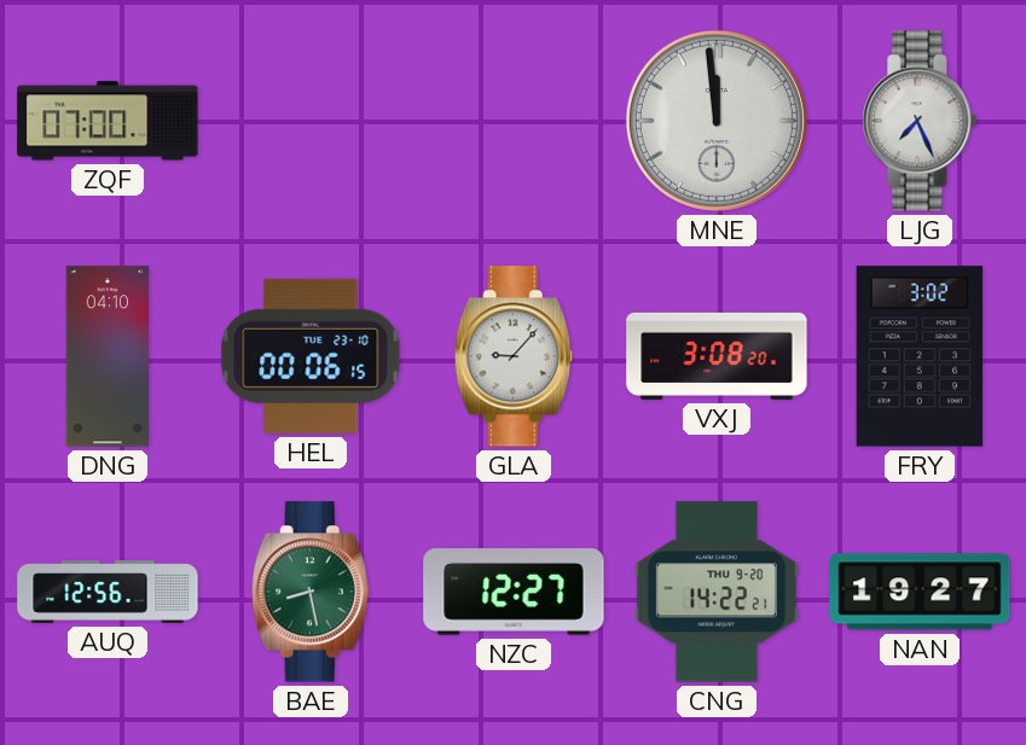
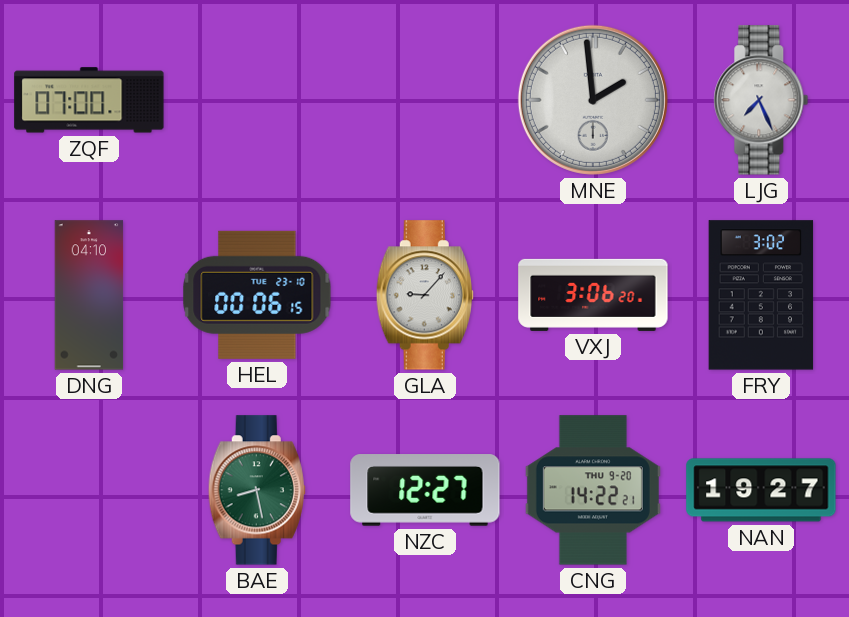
MNE: 11:59 -> 1:59 (593, 100)
VXJ: 3:08 -> 3:06 (593, 295)
AUQ: 12:56 -> none (108, 592)
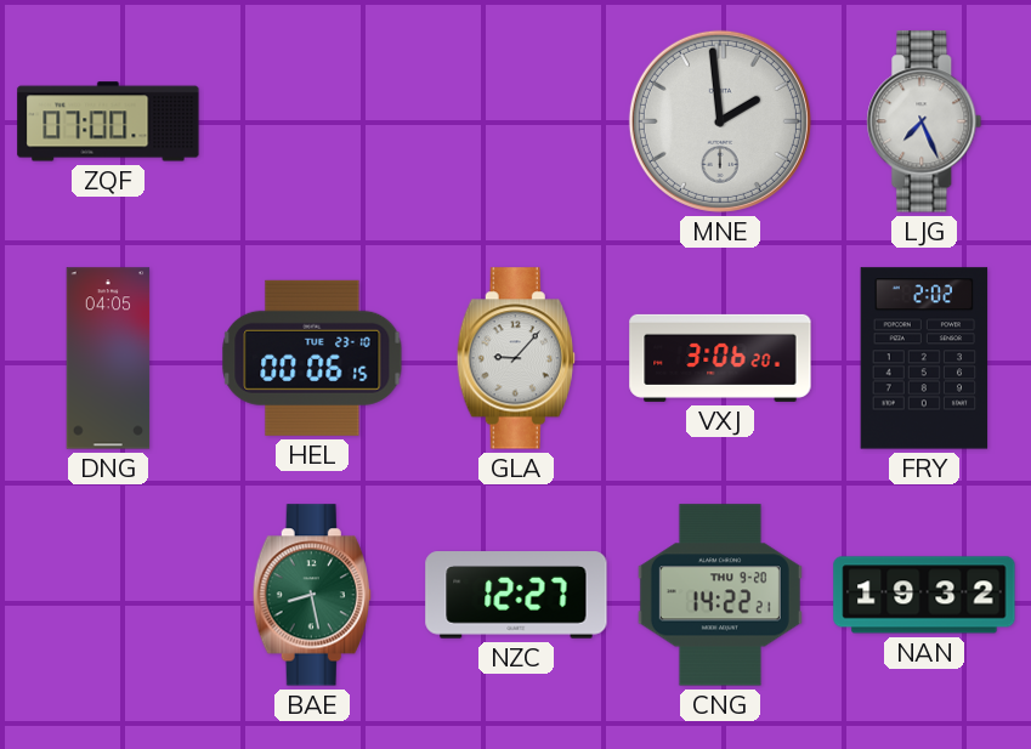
DNG: 04:10 -> 04:05 (108, 358)
FRY: 3:02 -> 2:02 (924, 358)
NAN: 19:27 -> 19:32 (924, 595)
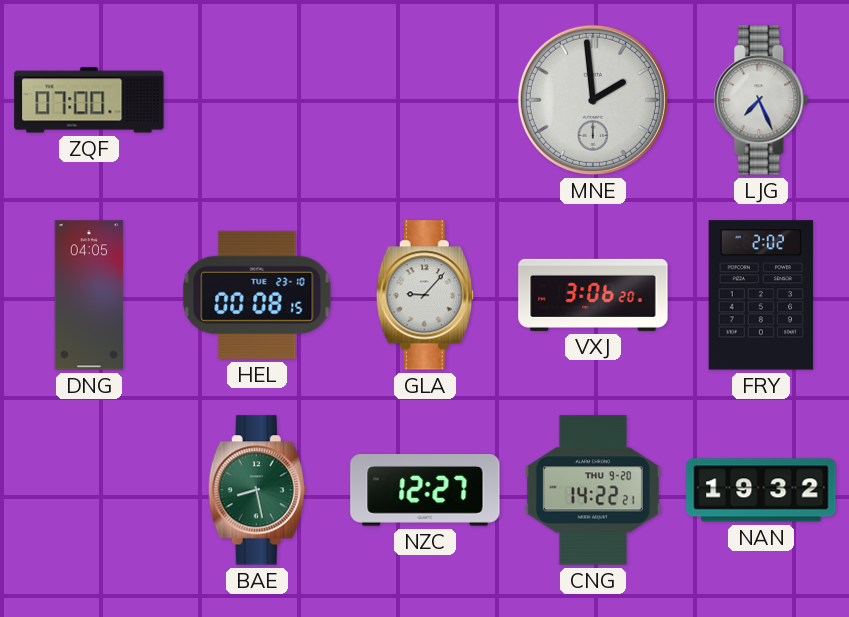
HEL: 00:06 -> 00:08 (257, 295)
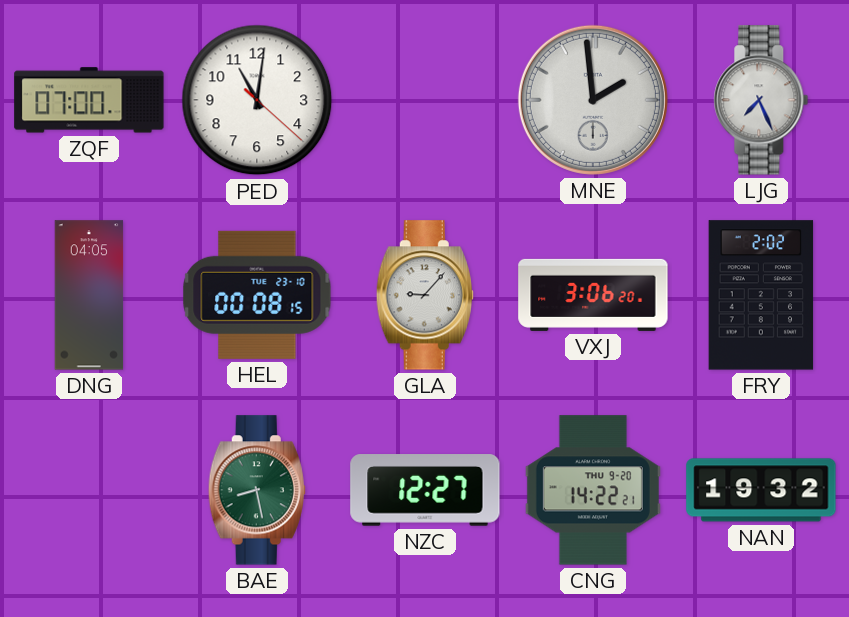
PED: none -> 11:01 (257, 100)
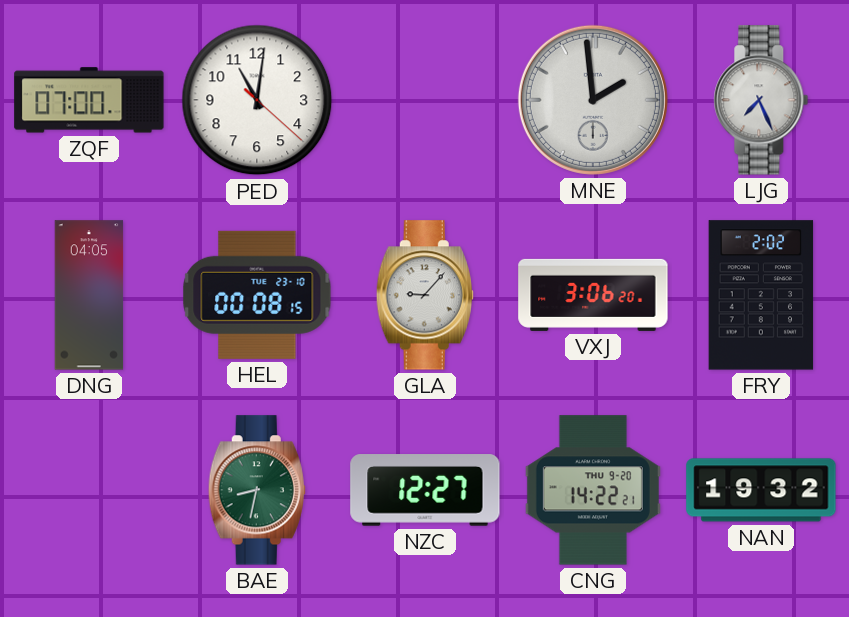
BAE: 8:28 -> 8:32 (257, 490)
